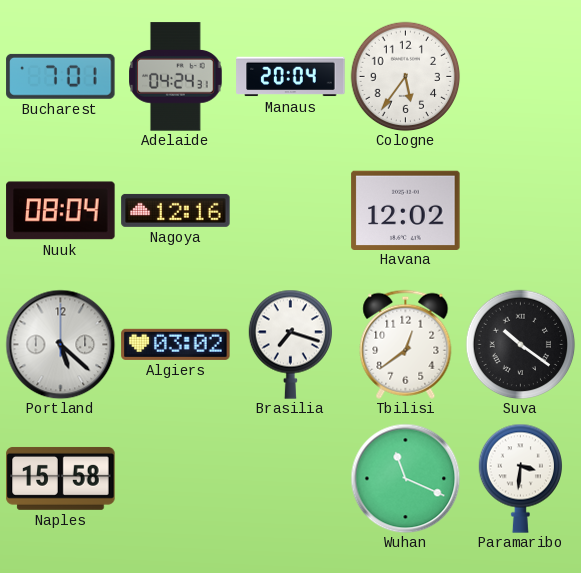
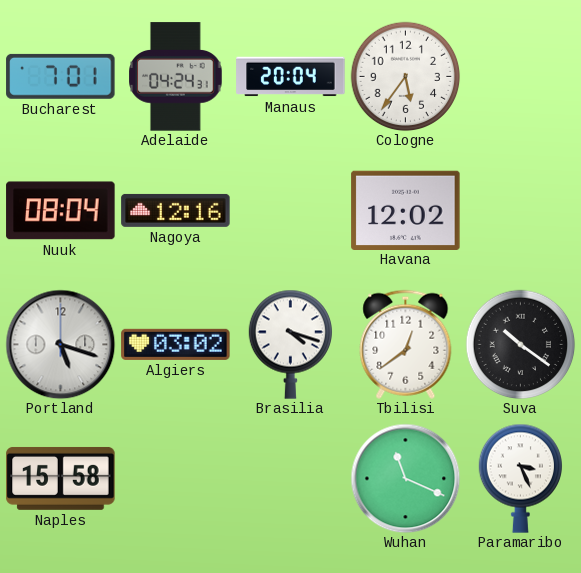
Portland: 5:22 -> 5:18 (60, 344)
Brasilia: 7:18 -> 4:18 (290, 344)
Paramaribo: 3:31 -> 3:26 (520, 478)
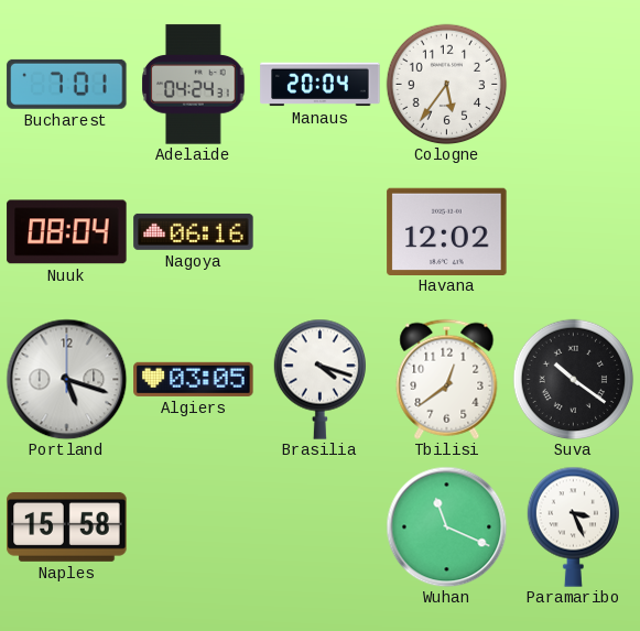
Nagoya: 12:16 -> 06:16 (194, 231)
Algiers: 03:02 -> 03:05 (194, 379)
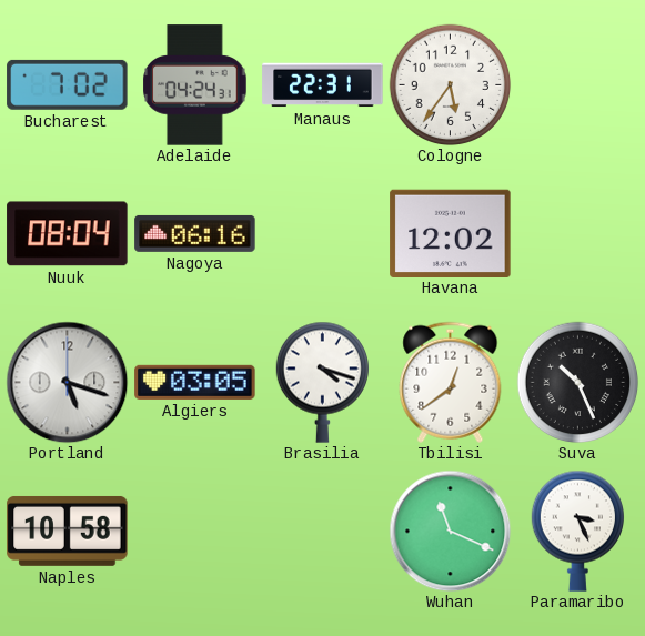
Bucharest: 7:01 -> 7:02 (68, 84)
Manaus: 20:04 -> 22:31 (323, 85)
Suva: 10:21 -> 10:26 (577, 382)
Naples: 15:58 -> 10:58 (68, 531)
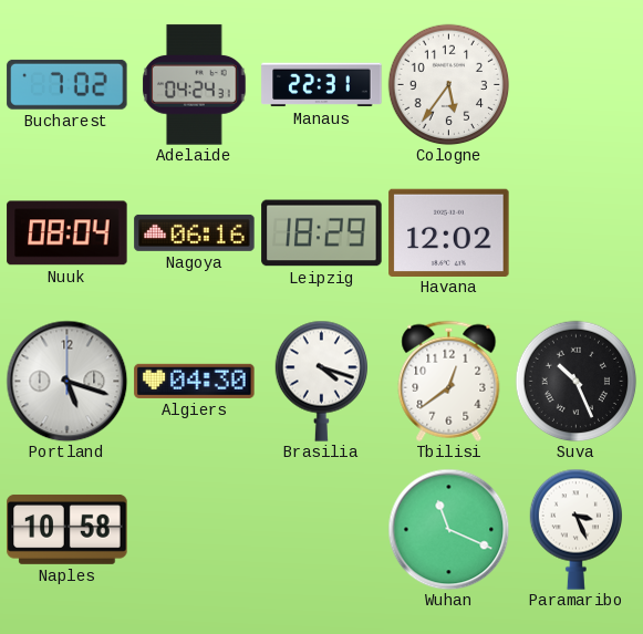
Leipzig: none -> 18:29 (322, 233)
Algiers: 03:05 -> 04:30 (195, 381)
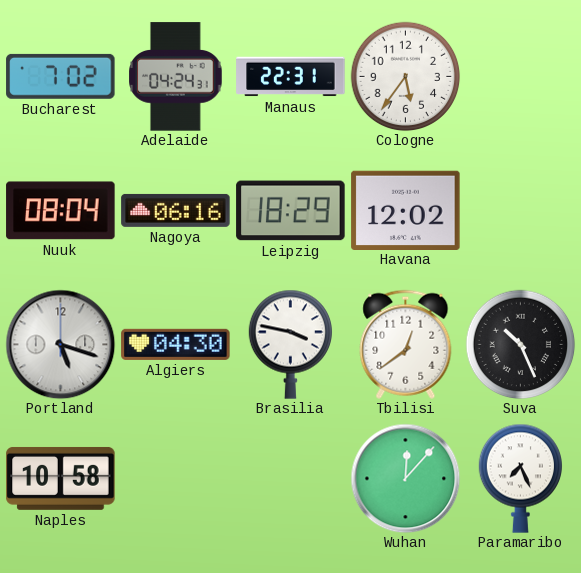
Brasilia: 4:18 -> 3:47 (290, 344)
Wuhan: 11:19 -> 12:07 (405, 478)
Paramaribo: 3:26 -> 7:26 (520, 478)
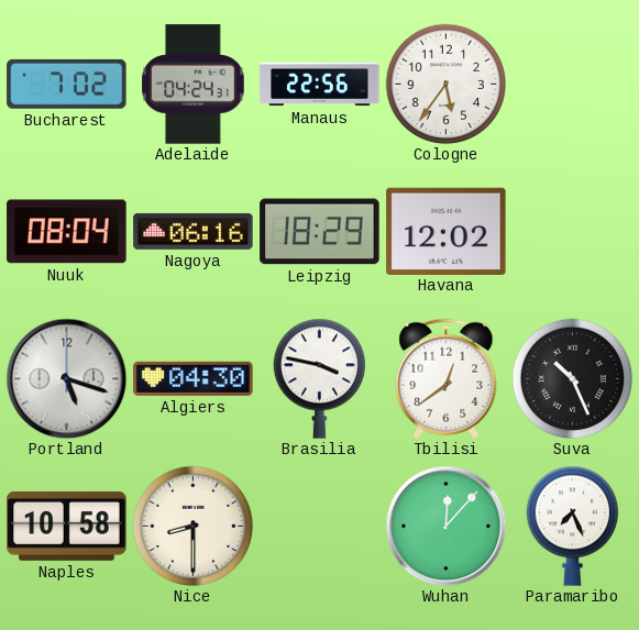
Manaus: 22:31 -> 22:56 (320, 85)
Nice: none -> 8:30 (192, 526)
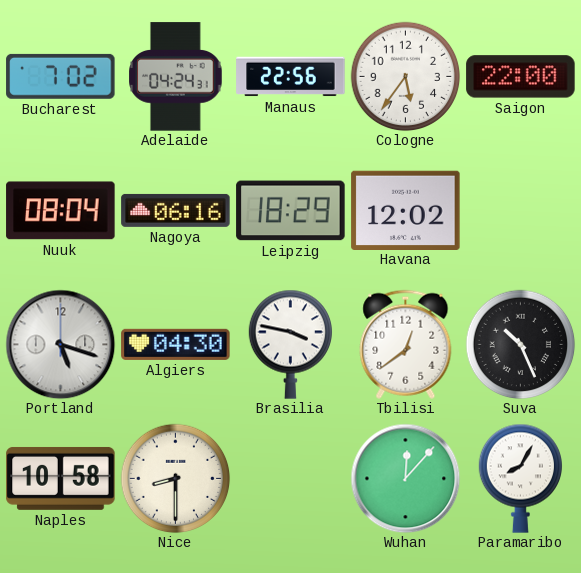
Saigon: none -> 22:00 (521, 77)
Paramaribo: 7:26 -> 8:05 (520, 478)
